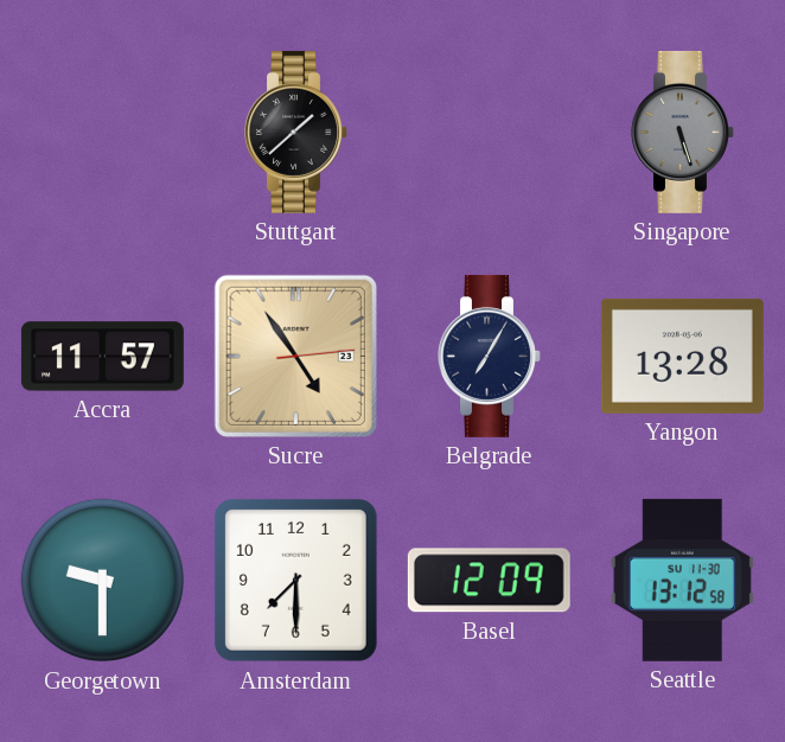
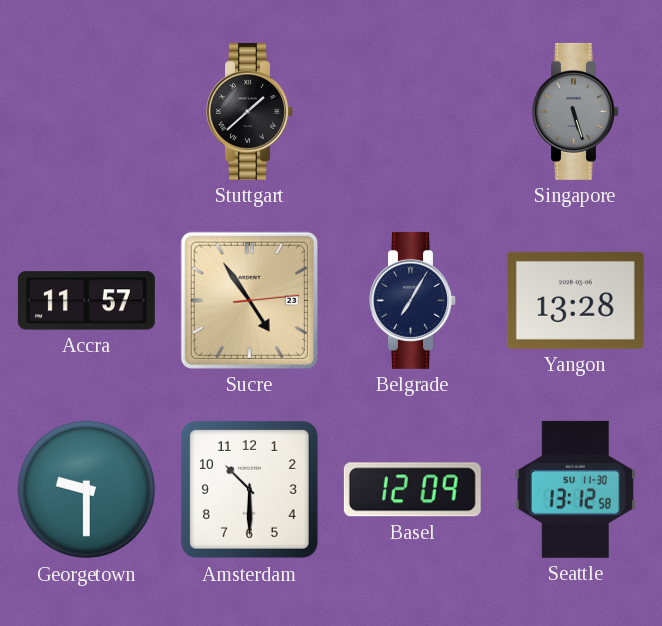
Amsterdam: 7:30 -> 10:30 (249, 489)
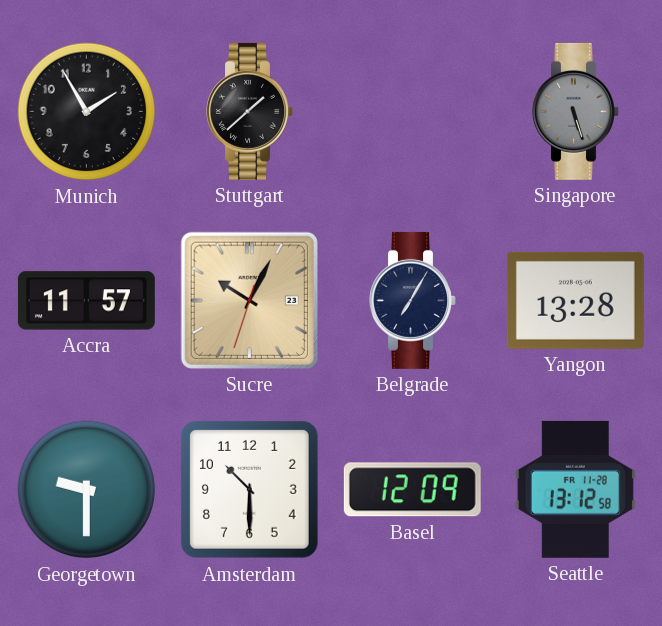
Munich: none -> 1:55 (87, 112)
Sucre: 4:54 -> 10:04 (249, 300)
Seattle date: SU 11-30 -> FR 11-28 (575, 489)
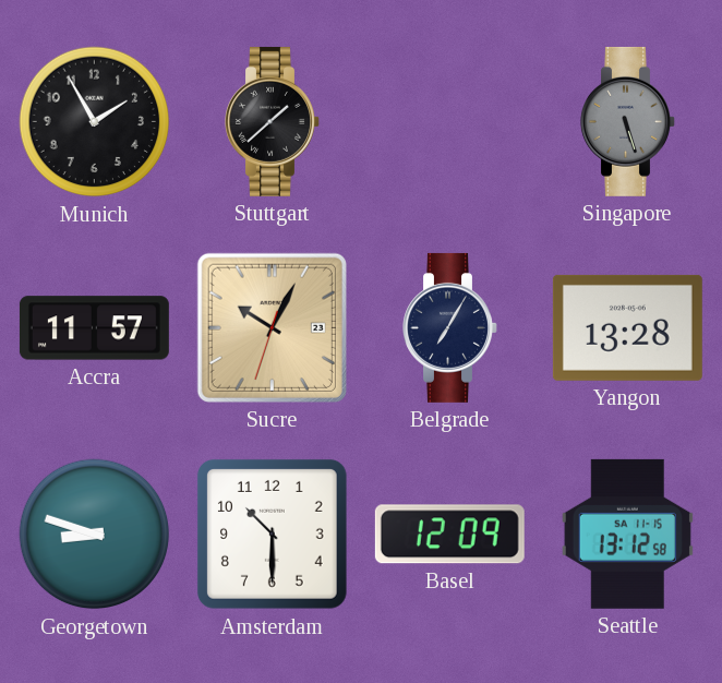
Georgetown: 9:30 -> 8:48 (95, 535)
Seattle date: FR 11-28 -> SA 11-15 (627, 534)
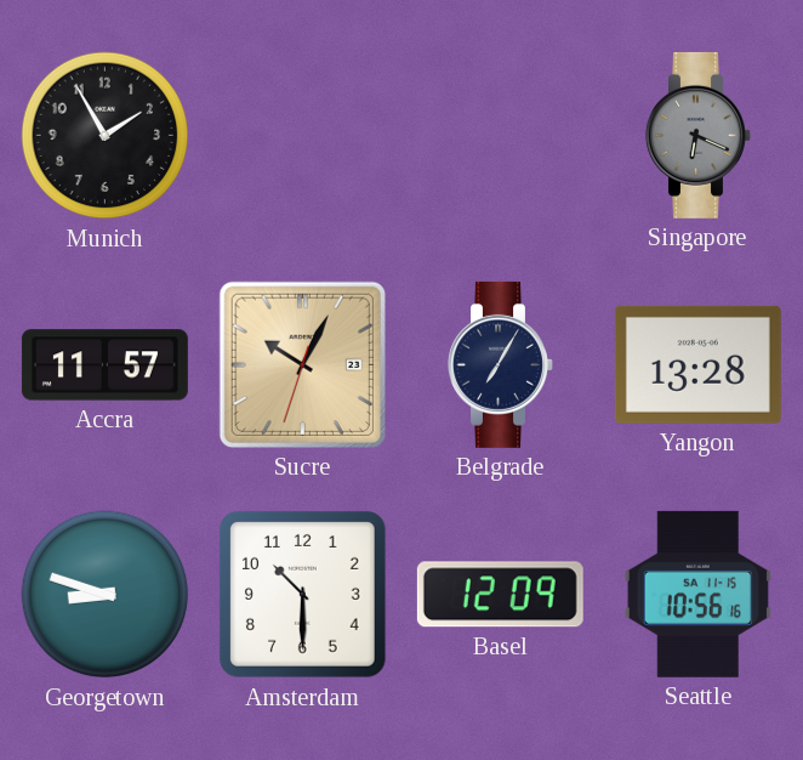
Stuttgart: 1:38 -> none (273, 121)
Singapore: 5:27 -> 6:19 (699, 135)
Seattle: 13:12 -> 10:56 (697, 594)
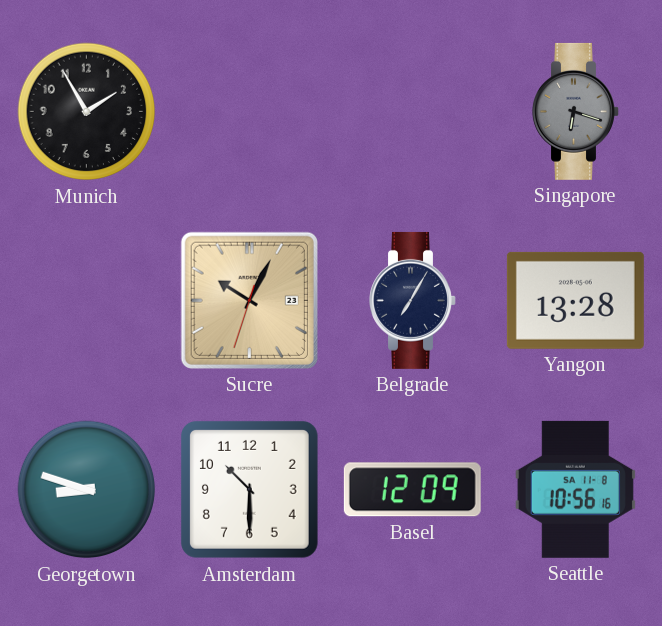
Singapore: 6:19 -> 6:18 (576, 111)
Accra: 11:57 -> none (104, 365)
Seattle date: SA 11-15 -> SA 11-8 (575, 489)
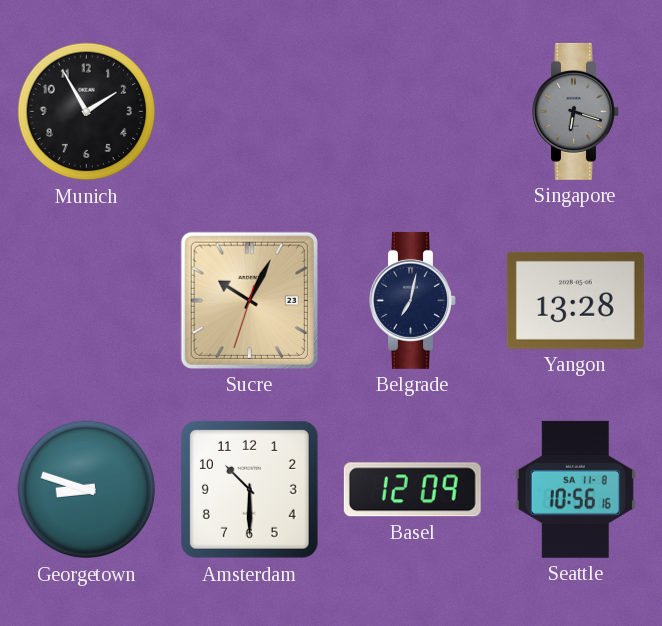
Belgrade: 7:05 -> 7:02 (413, 300)
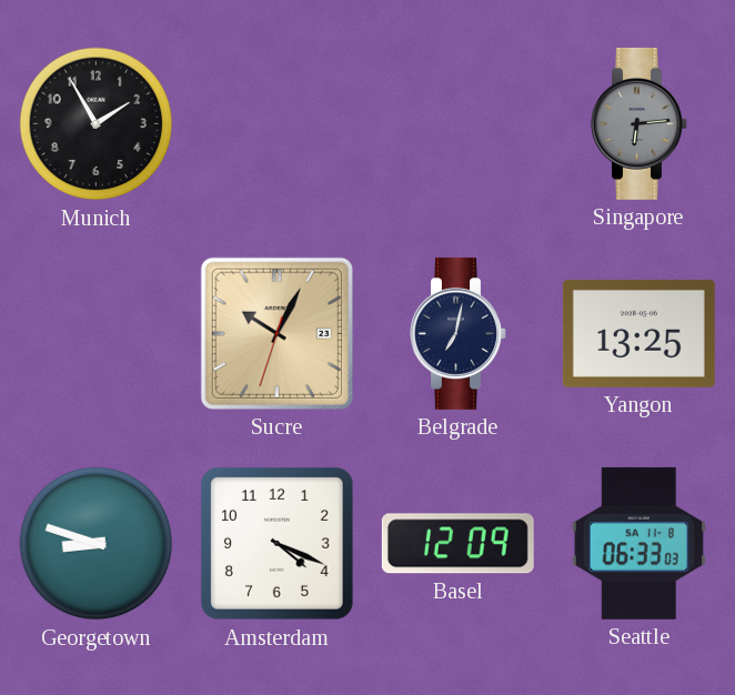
Singapore: 6:18 -> 6:14 (640, 123)
Yangon: 13:28 -> 13:25 (638, 333)
Amsterdam: 10:30 -> 4:19 (276, 543)
Seattle: 10:56 -> 06:33 (638, 543)
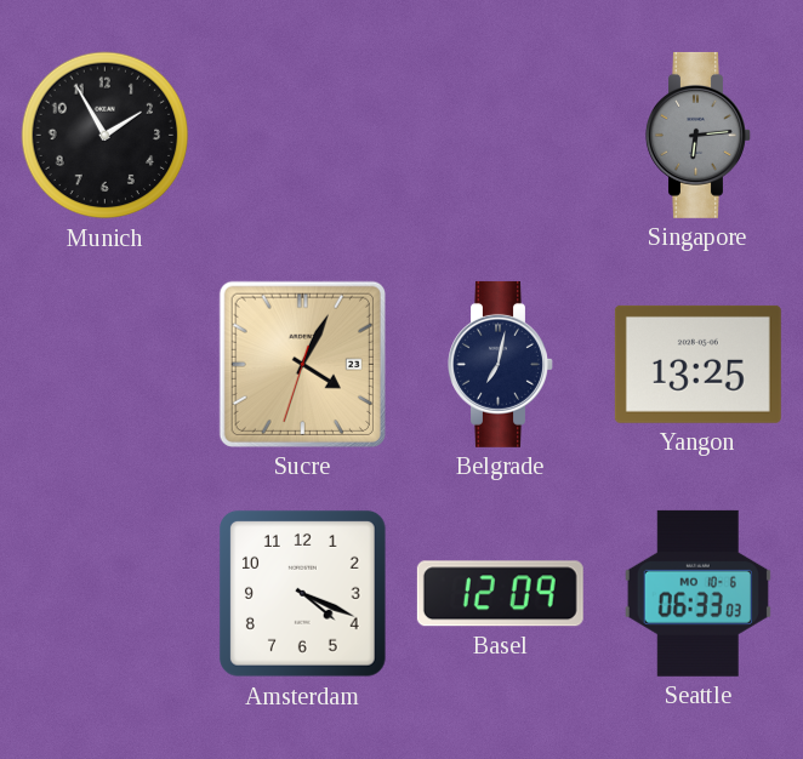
Sucre: 10:04 -> 4:04 (302, 364)
Georgetown: 8:48 -> none (97, 544)
Seattle date: SA 11-8 -> MO 10-6 (697, 593)
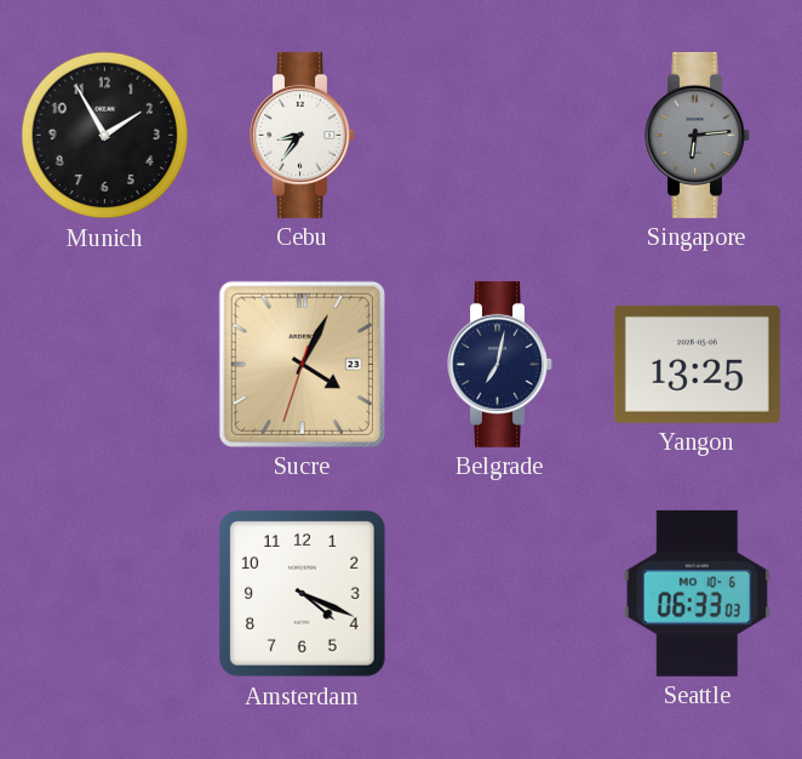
Cebu: none -> 8:36 (303, 135)
Basel: 12:09 -> none (500, 594)
